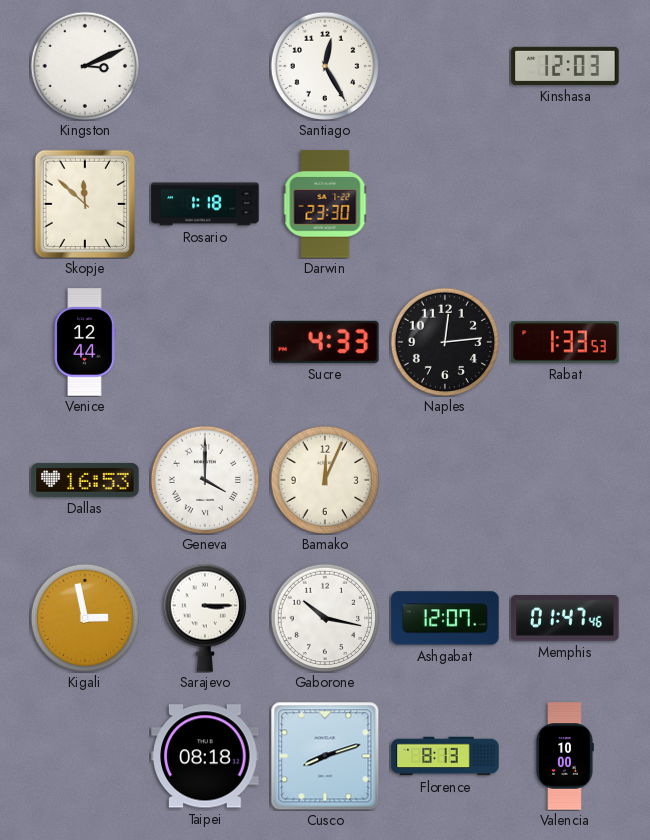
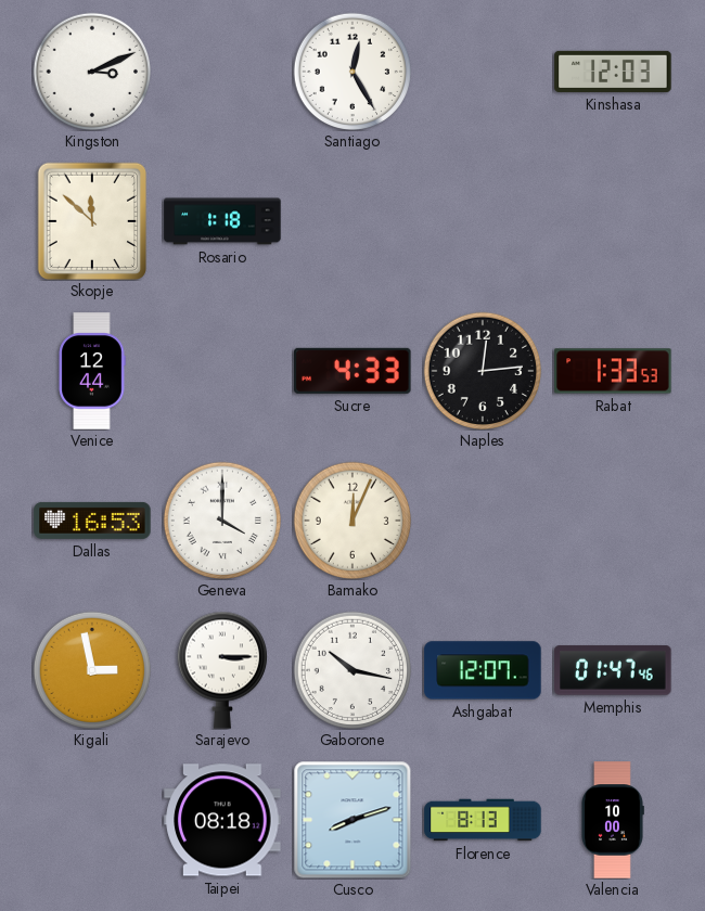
Darwin: 23:30 -> none (325, 204)
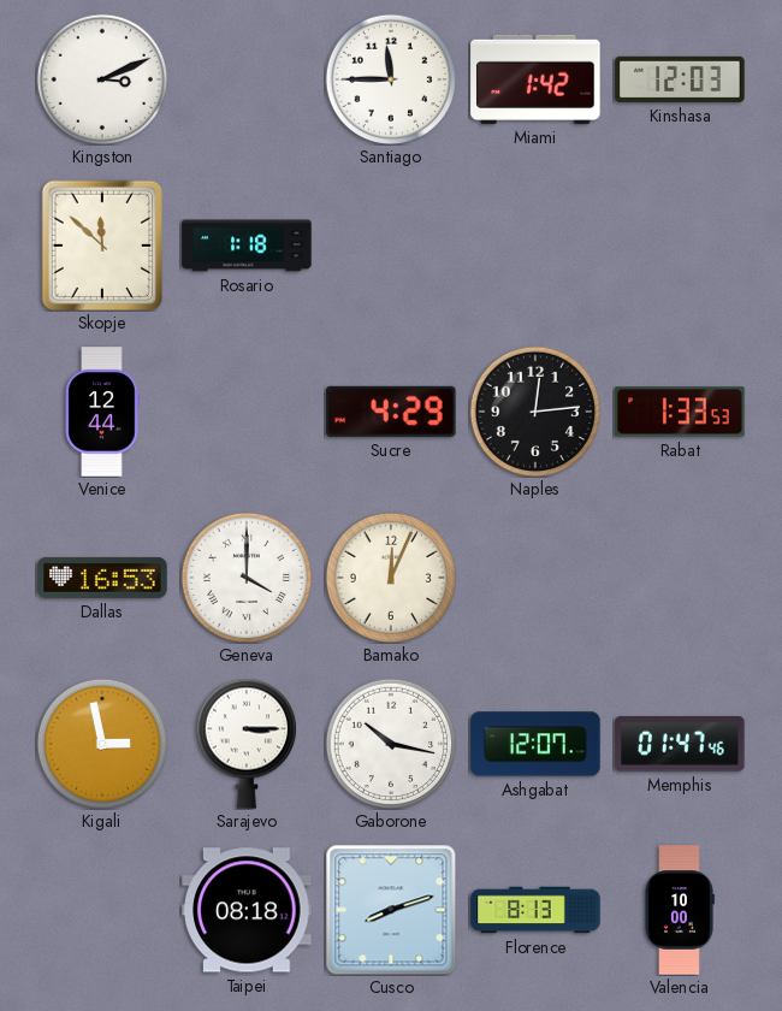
Santiago: 12:25 -> 11:45 (390, 78)
Miami: none -> 1:42 (535, 79)
Sucre: 4:33 -> 4:29 (391, 412)
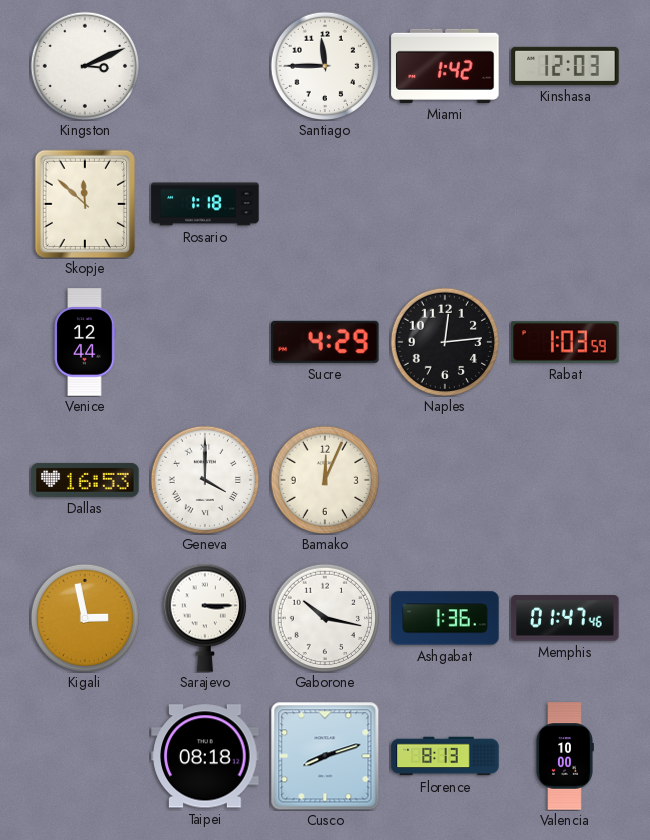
Rabat: 1:33 -> 1:03 (565, 342)
Ashgabat: 12:07 -> 1:36 (445, 618)
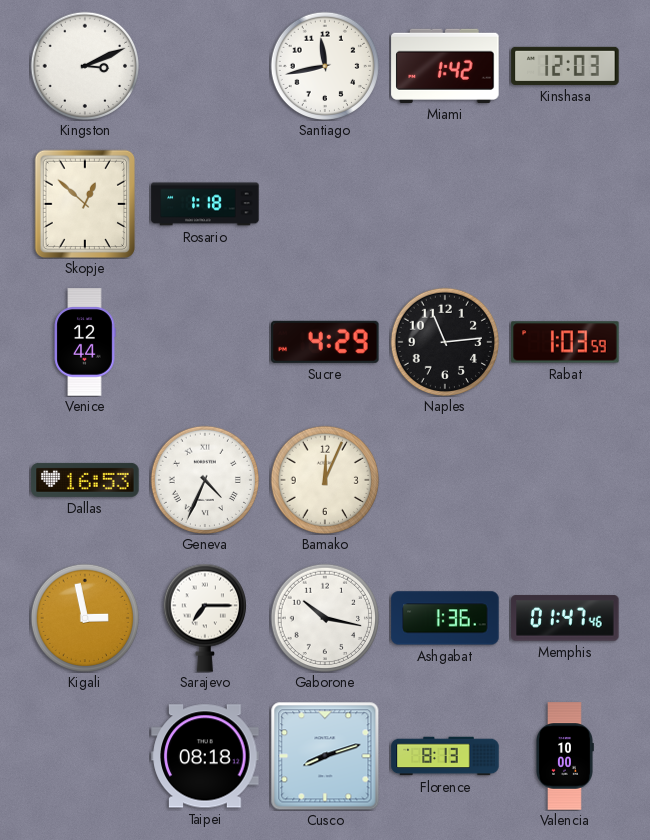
Santiago: 11:45 -> 11:43 (324, 65)
Skopje: 11:52 -> 12:52 (85, 204)
Naples: 12:14 -> 11:14 (444, 341)
Geneva: 4:00 -> 4:34 (204, 479)
Sarajevo: 3:15 -> 7:15 (205, 618)
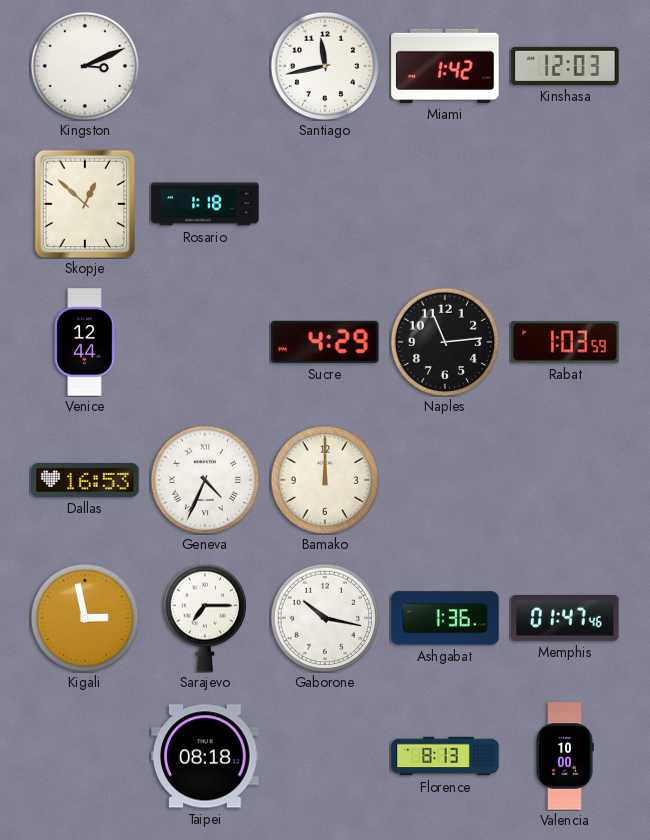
Bamako: 12:04 -> 12:00 (324, 479)
Cusco: 8:12 -> none (325, 756)
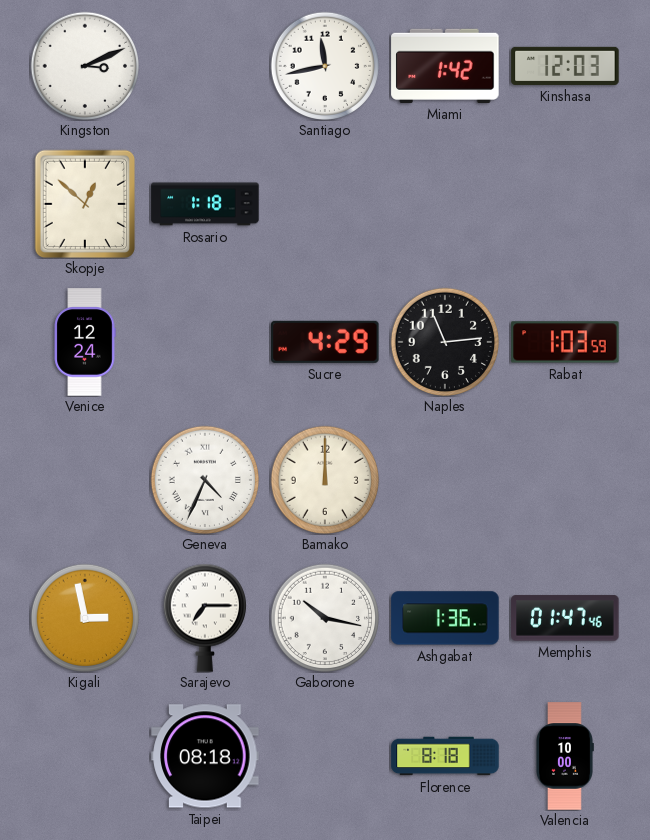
Venice: 12:44 -> 12:24 (85, 342)
Dallas: 16:53 -> none (85, 480)
Florence: 8:13 -> 8:18 (445, 756)
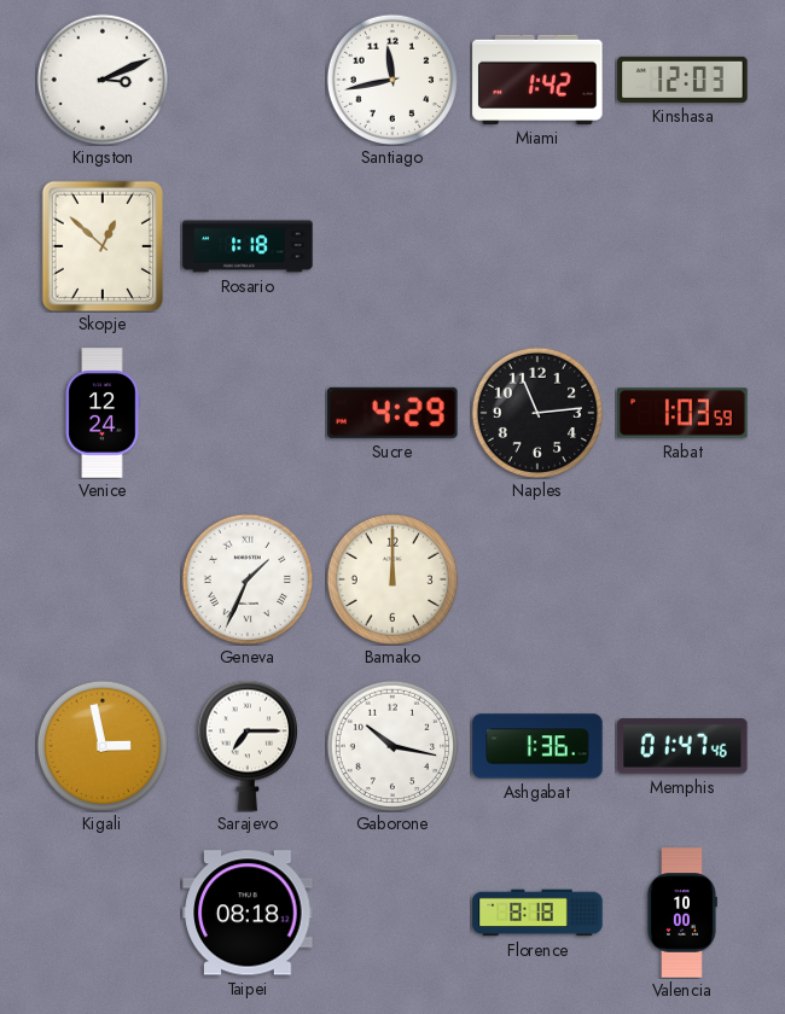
Geneva: 4:34 -> 1:34 (246, 578)
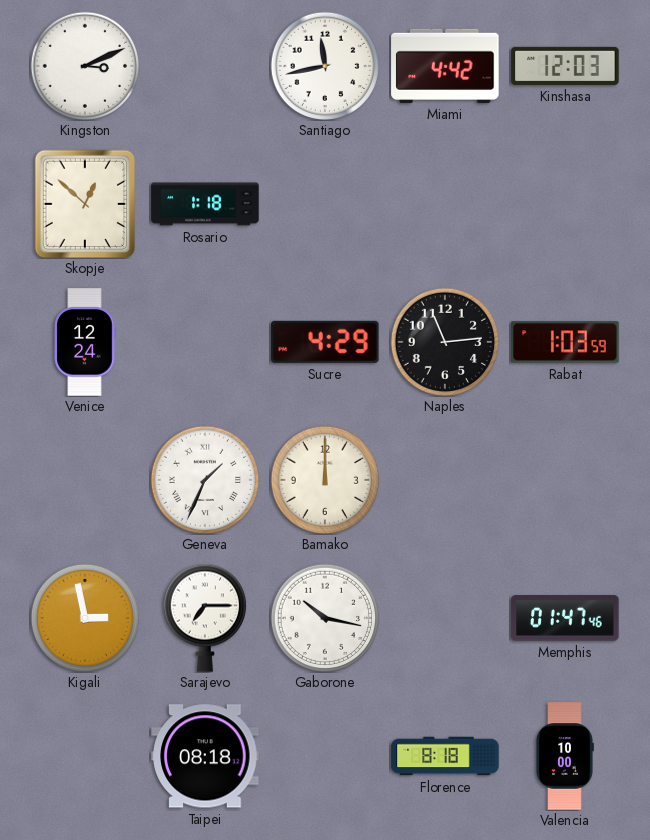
Miami: 1:42 -> 4:42 (445, 66)
Ashgabat: 1:36 -> none (537, 746)
